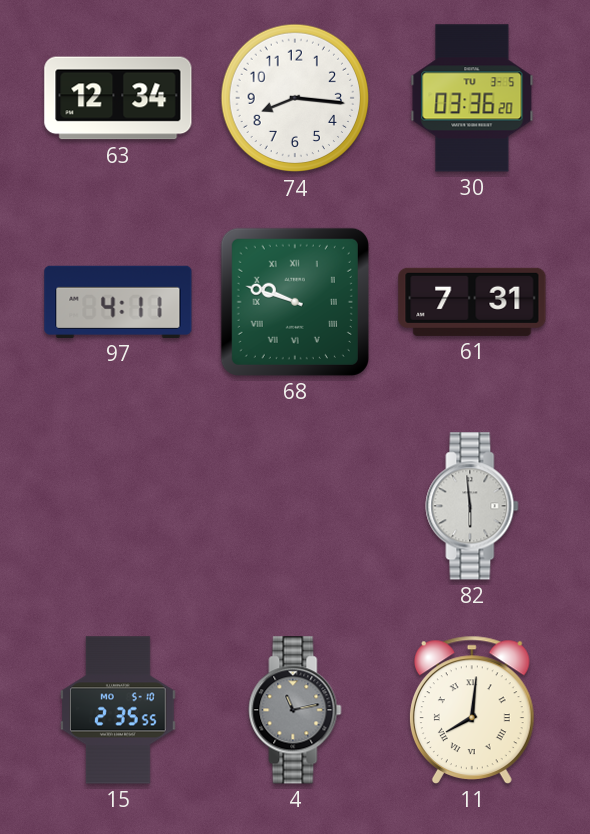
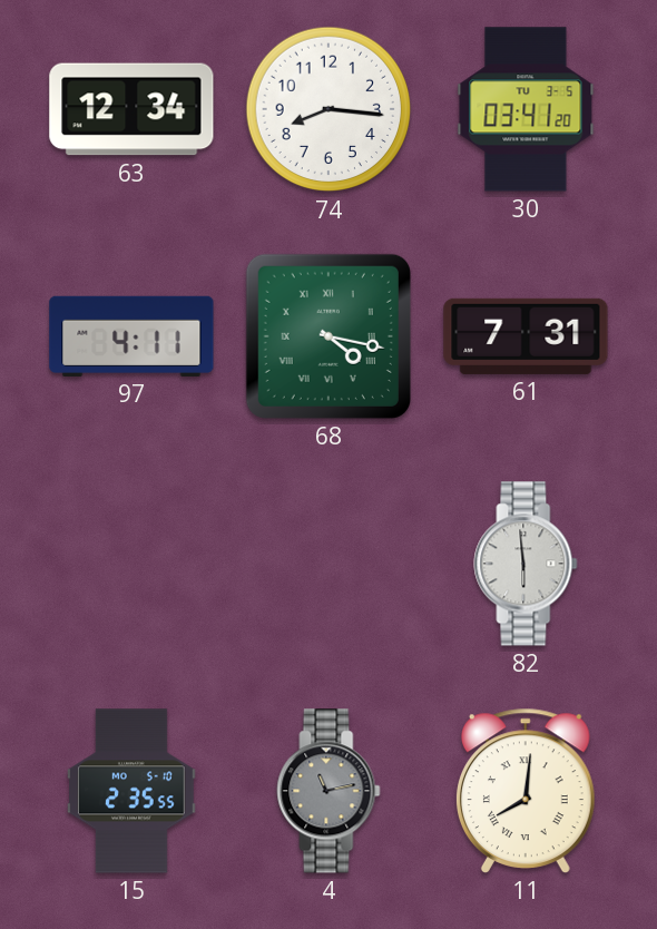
30: 03:36 -> 03:41 (526, 109)
68: 9:48 -> 4:17 (329, 336)
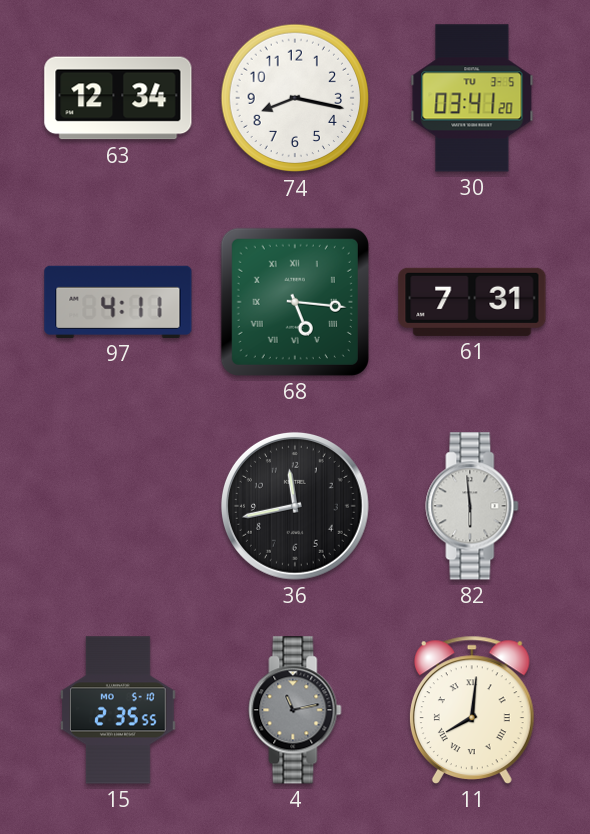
74: 8:16 -> 8:17 (295, 98)
68: 4:17 -> 5:16 (295, 302)
36: none -> 11:43 (295, 506)
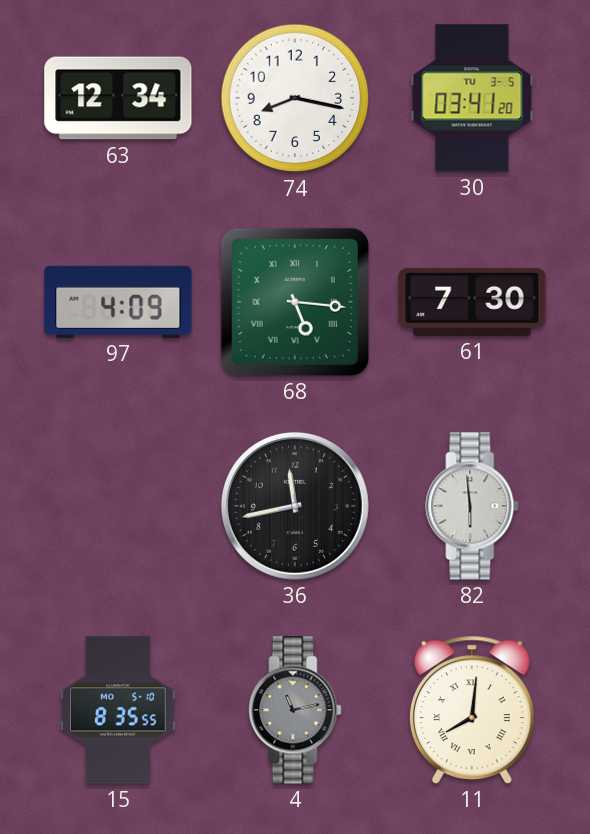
97: 4:11 -> 4:09 (118, 302)
61: 7:31 -> 7:30 (472, 302)
15: 2:35 -> 8:35 (119, 710)
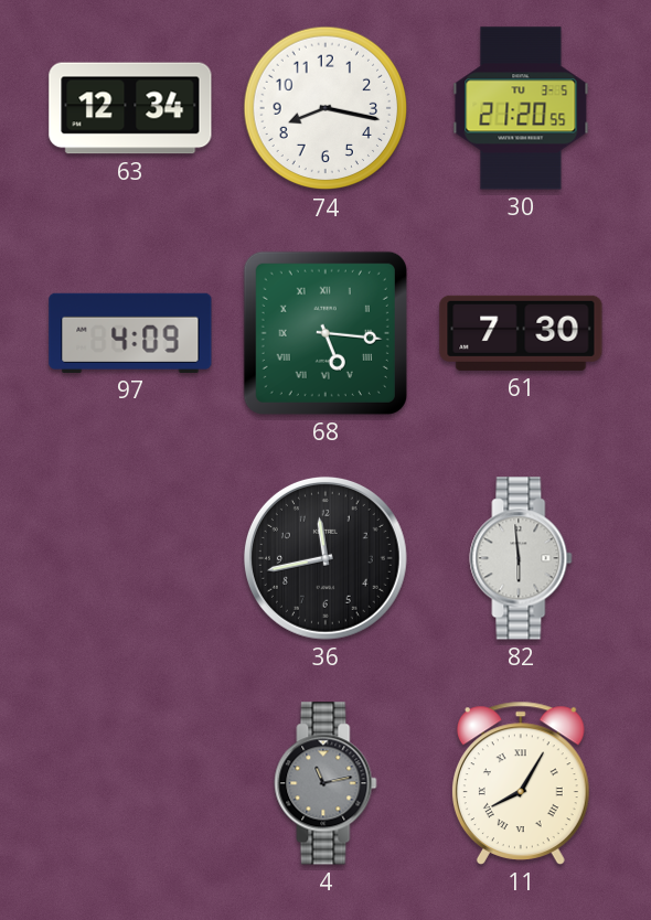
30: 03:41 -> 21:20 (521, 108)
15: 8:35 -> none (119, 710)
11: 8:01 -> 8:05 (521, 783)
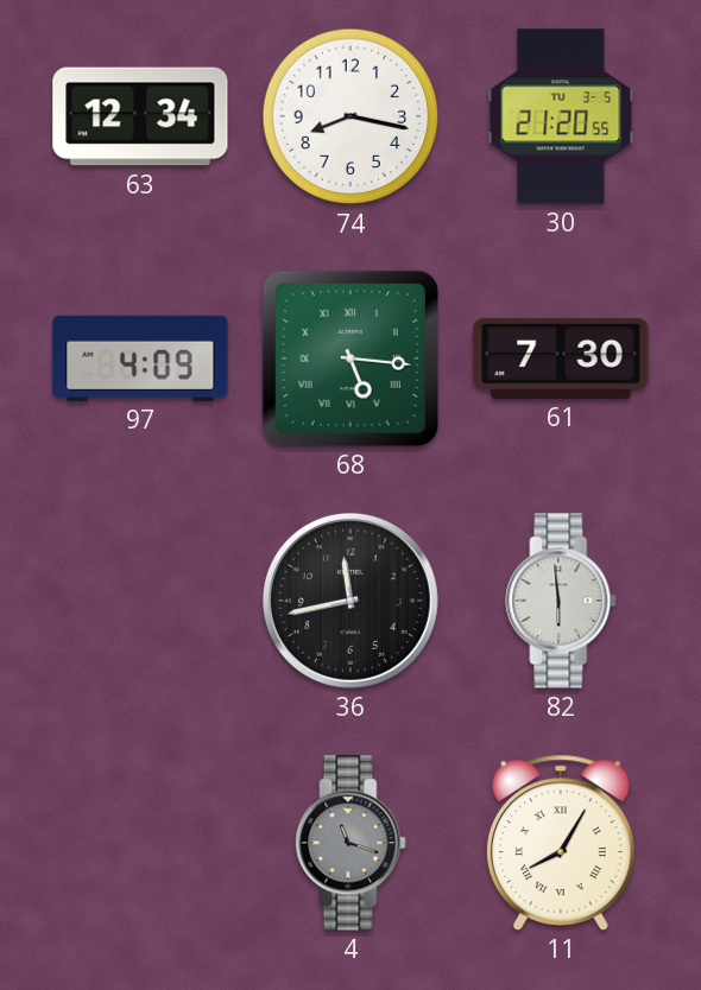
4: 11:13 -> 11:18 (350, 843)
